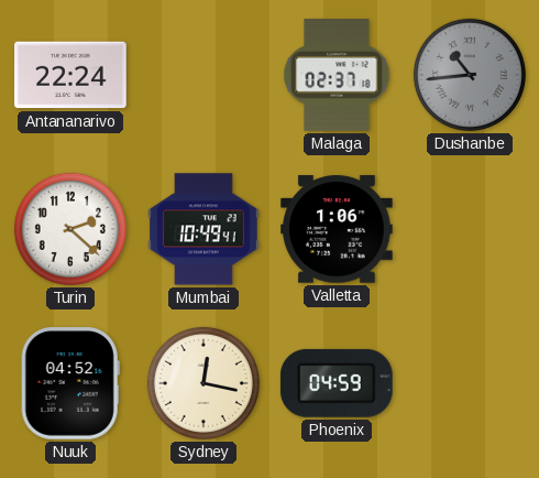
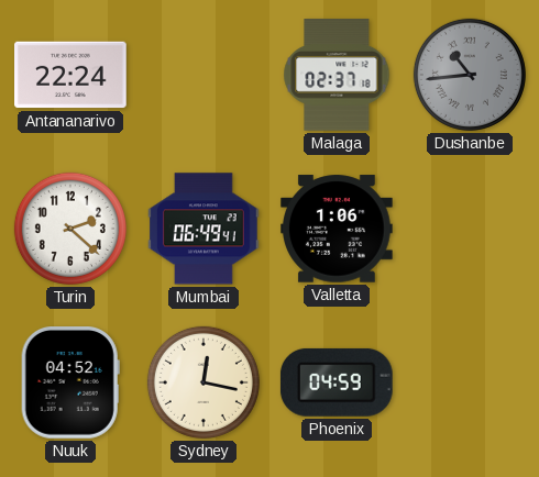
Mumbai: 10:49 -> 06:49 (205, 229)
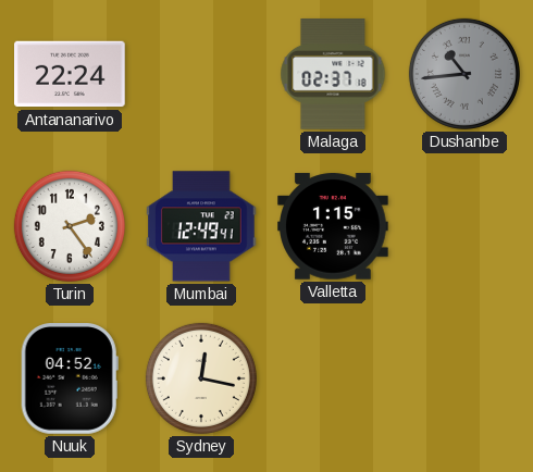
Turin: 2:22 -> 2:24 (70, 226)
Mumbai: 06:49 -> 12:49 (202, 226)
Valletta: 1:06 -> 1:15 (334, 226)
Phoenix: 04:59 -> none (337, 382)
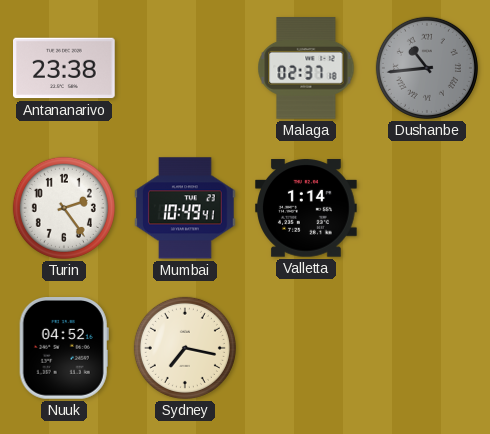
Antananarivo: 22:24 -> 23:38 (65, 68)
Mumbai: 12:49 -> 10:49 (186, 208)
Valletta: 1:15 -> 1:14 (307, 208)
Sydney: 12:17 -> 7:17 (185, 348)
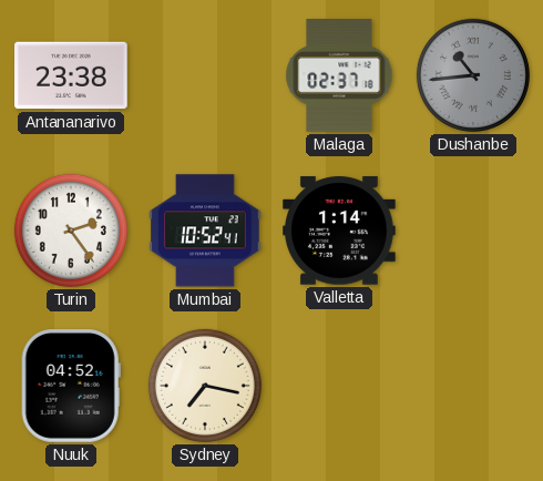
Mumbai: 10:49 -> 10:52 (206, 231)
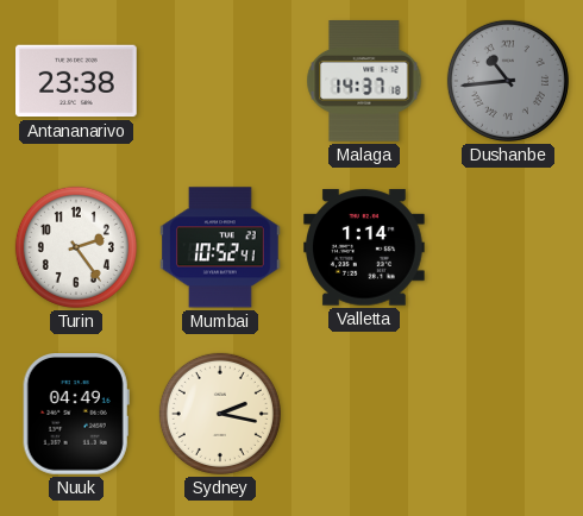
Malaga: 02:37 -> 14:37 (364, 82)
Nuuk: 04:52 -> 04:49 (76, 415)
Sydney: 7:17 -> 2:17 (220, 414)
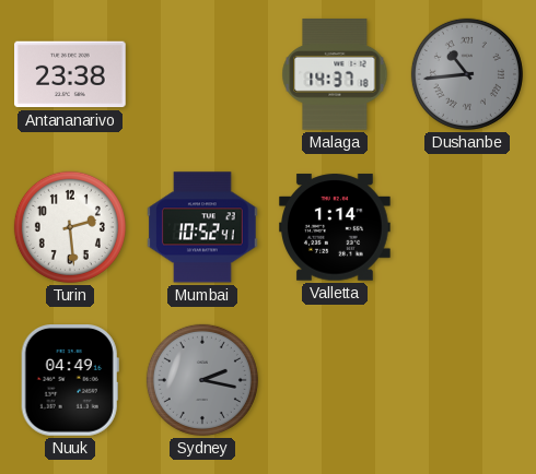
Turin: 2:24 -> 2:29 (70, 227)
Sydney dial: cream -> grey (202, 380)
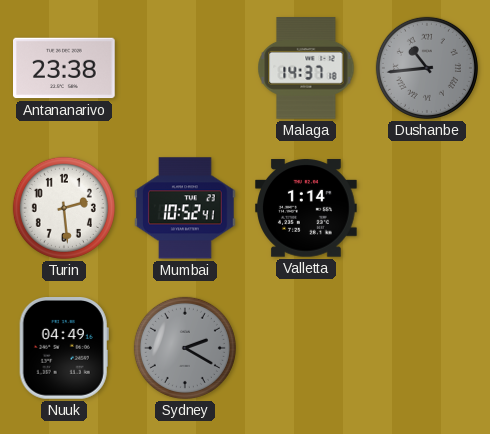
Sydney: 2:17 -> 2:20 (185, 348)
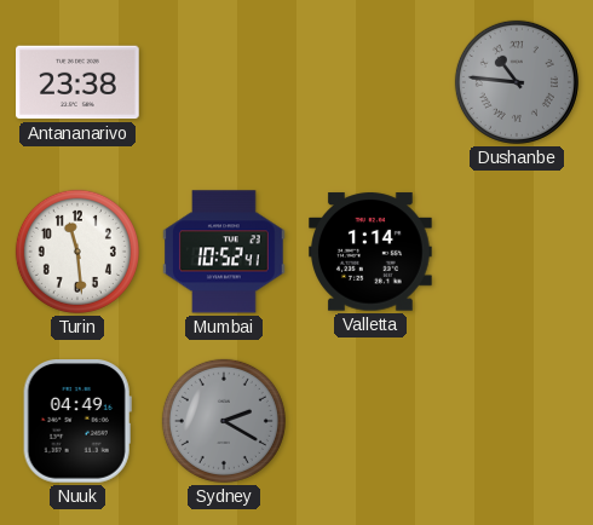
Malaga: 14:37 -> none (306, 69)
Dushanbe: 10:44 -> 10:46 (517, 82)
Turin: 2:29 -> 11:29 (77, 252)
